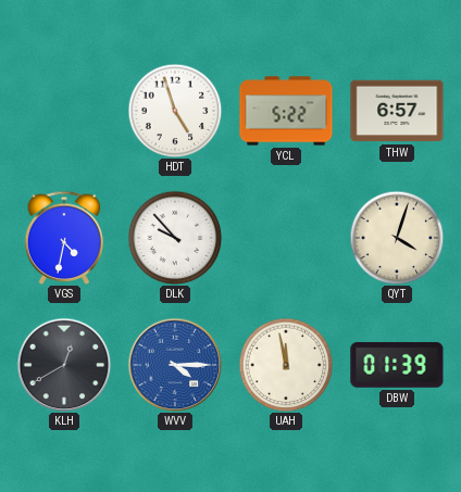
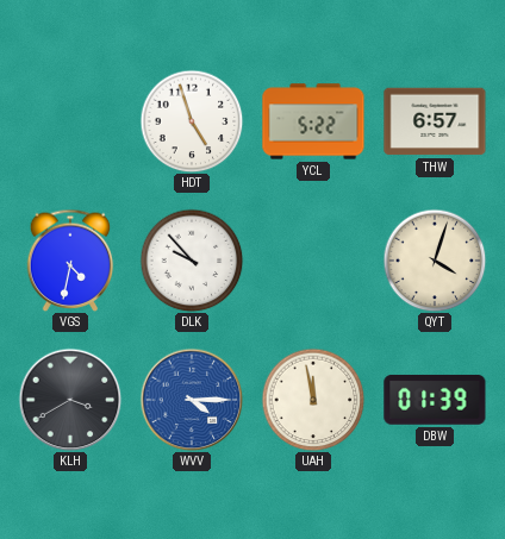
KLH: 12:40 -> 3:40 (70, 400)
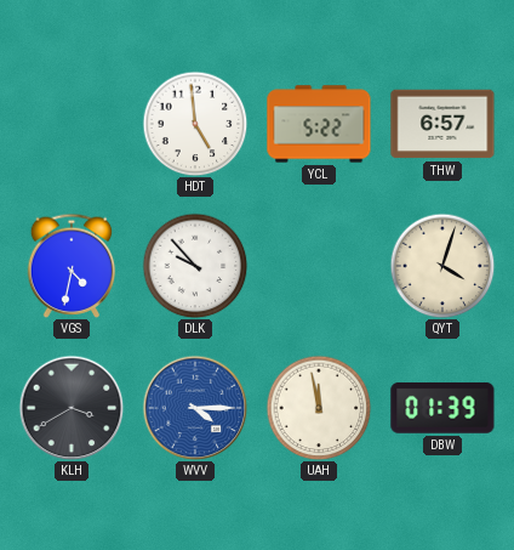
HDT: 4:57 -> 4:59 (195, 124)
